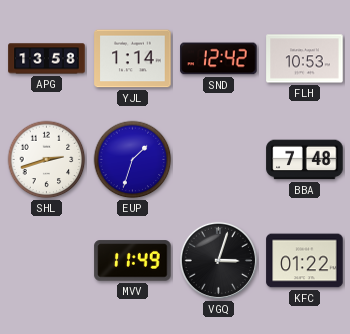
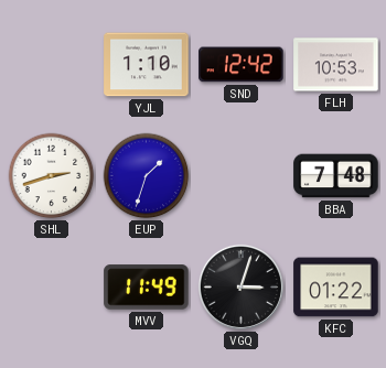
APG: 13:58 -> none (47, 59)
YJL: 1:14 -> 1:10 (147, 65)
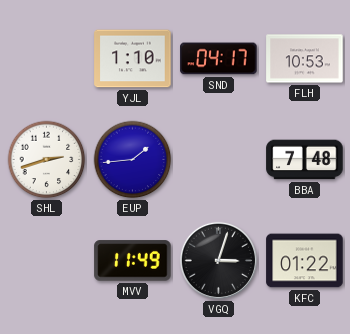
SND: 12:42 -> 04:17 (219, 59)
EUP: 1:33 -> 1:44 (133, 160)
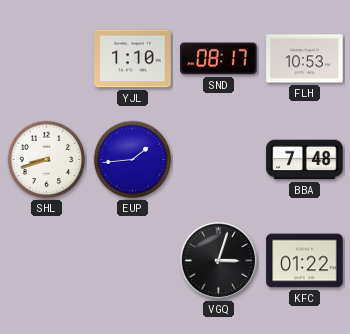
SND: 04:17 -> 08:17 (219, 59)
SHL: 2:42 -> 8:42 (47, 160)
MVV: 11:49 -> none (133, 261)
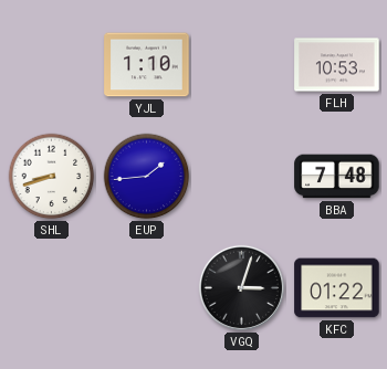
SND: 08:17 -> none (219, 59)
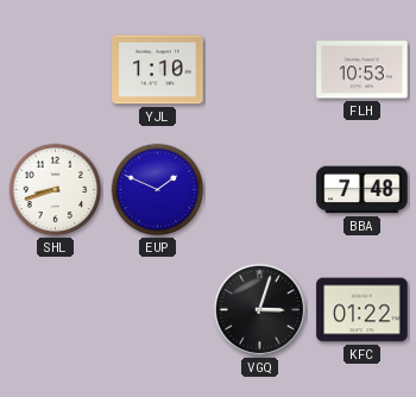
EUP: 1:44 -> 1:49 (158, 190)
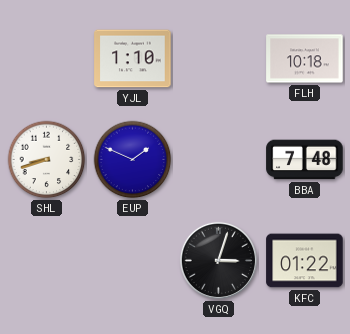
FLH: 10:53 -> 10:18 (305, 59)
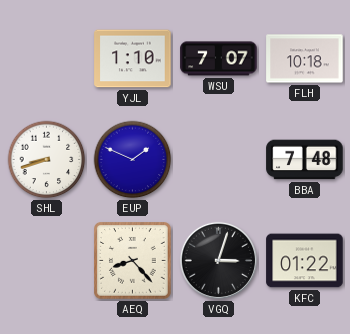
WSU: none -> 7:07 (219, 59)
AEQ: none -> 8:23 (133, 261)
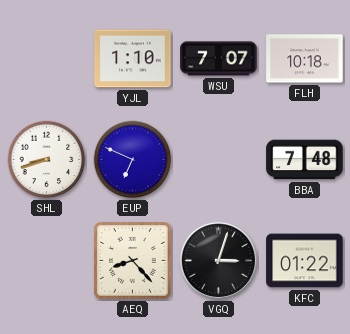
EUP: 1:49 -> 6:49 (133, 160)
